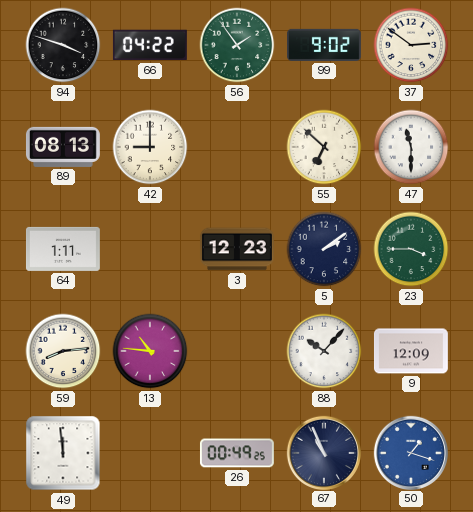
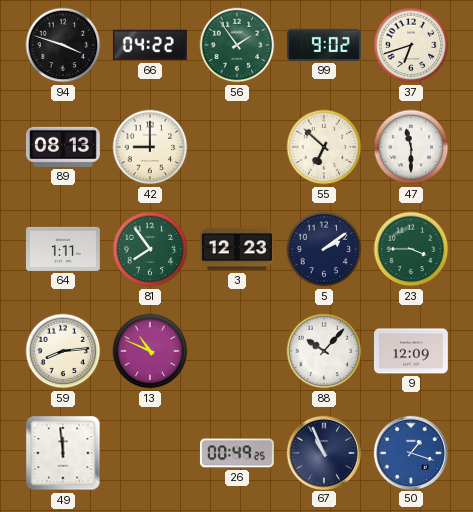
37: 2:51 -> 6:42 (411, 45)
81: none -> 7:54 (150, 249)
13: 10:46 -> 10:49 (150, 351)
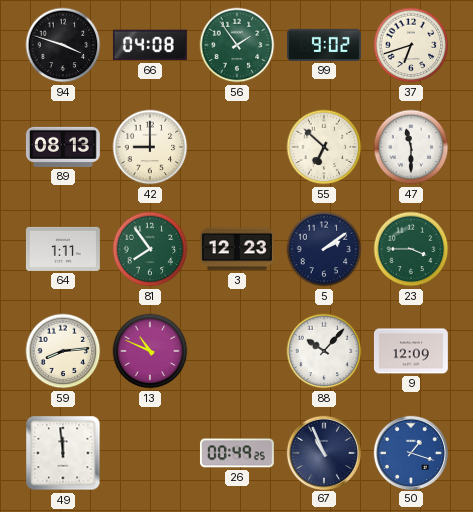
66: 04:22 -> 04:08 (150, 45)
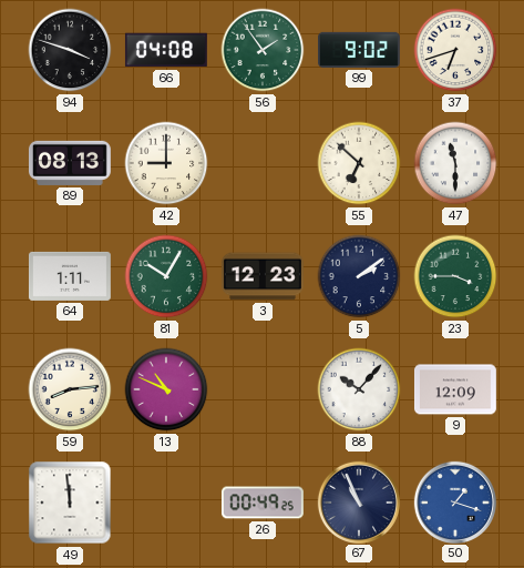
81: 7:54 -> 10:05 (166, 276)
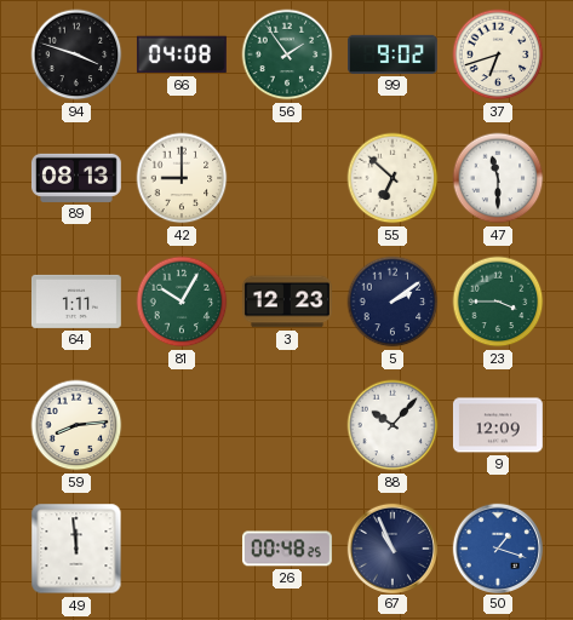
13: 10:49 -> none (166, 389)
26: 00:49 -> 00:48 (287, 549)
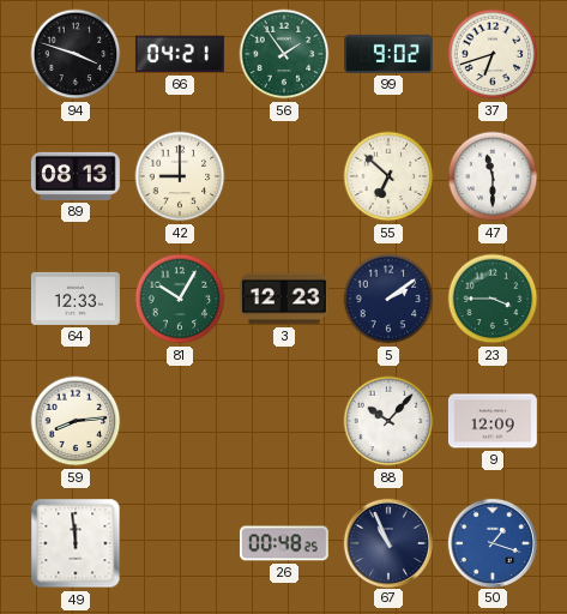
66: 04:08 -> 04:21 (180, 54)
64: 1:11 -> 12:33 (76, 299)
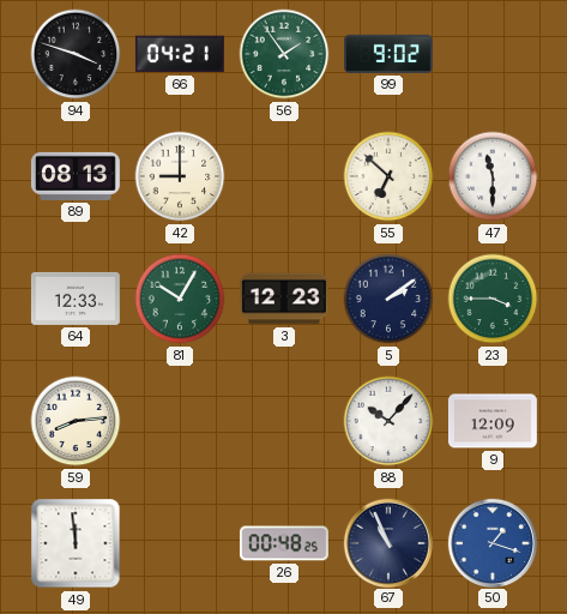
37: 6:42 -> none (493, 54)
